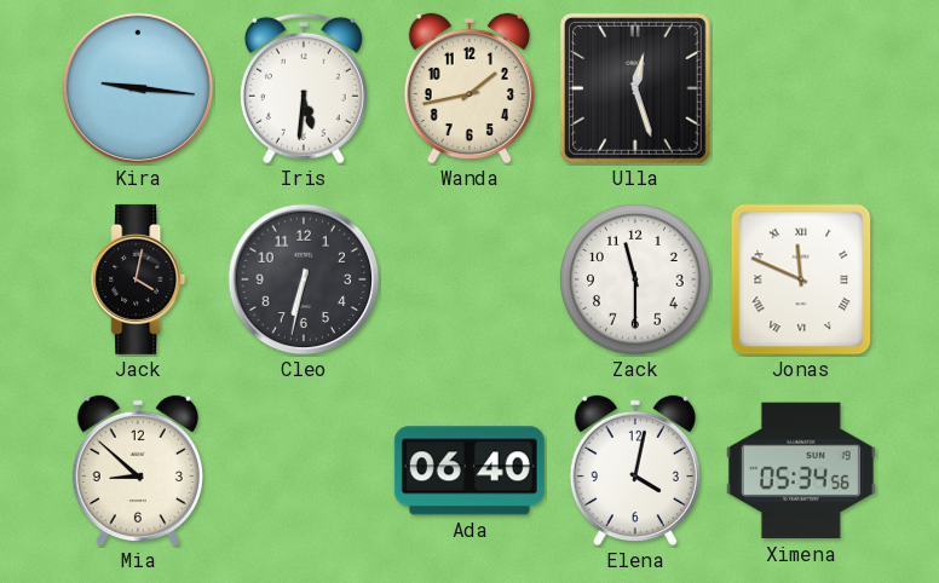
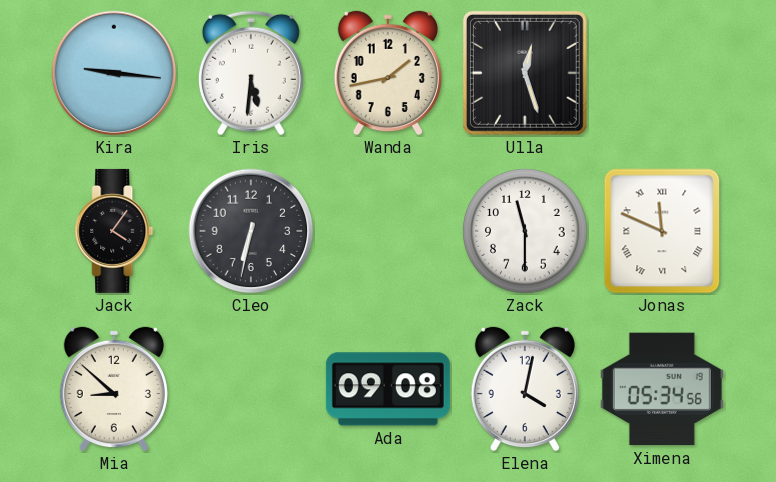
Jack: 4:02 -> 4:06 (114, 231)
Ada: 06:40 -> 09:08 (388, 389)
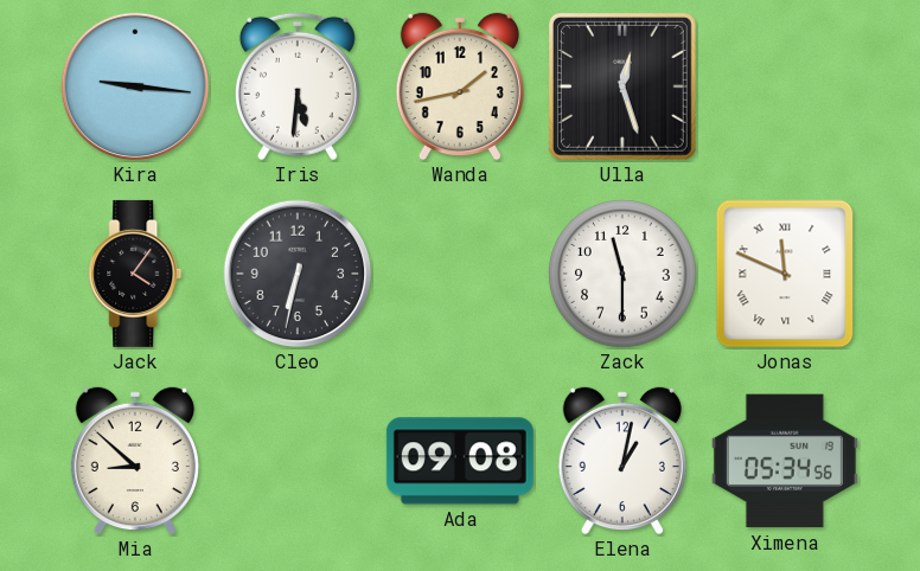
Elena: 4:02 -> 1:02 (622, 461)
